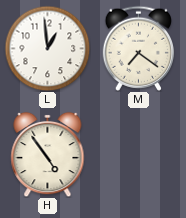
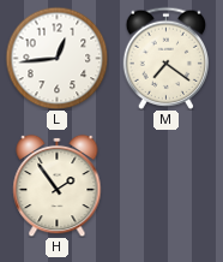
L: 12:59 -> 12:44 (56, 58)
H: 4:54 -> 1:54 (58, 185)
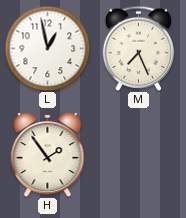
L: 12:44 -> 12:58 (47, 48)
M: 7:21 -> 7:26 (139, 48)
